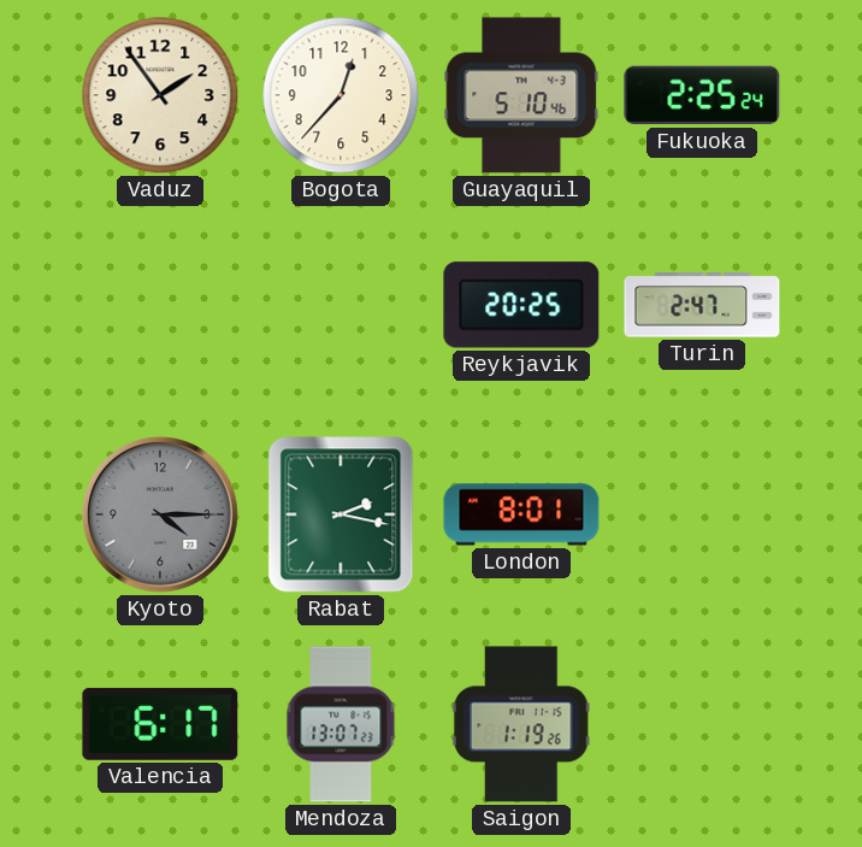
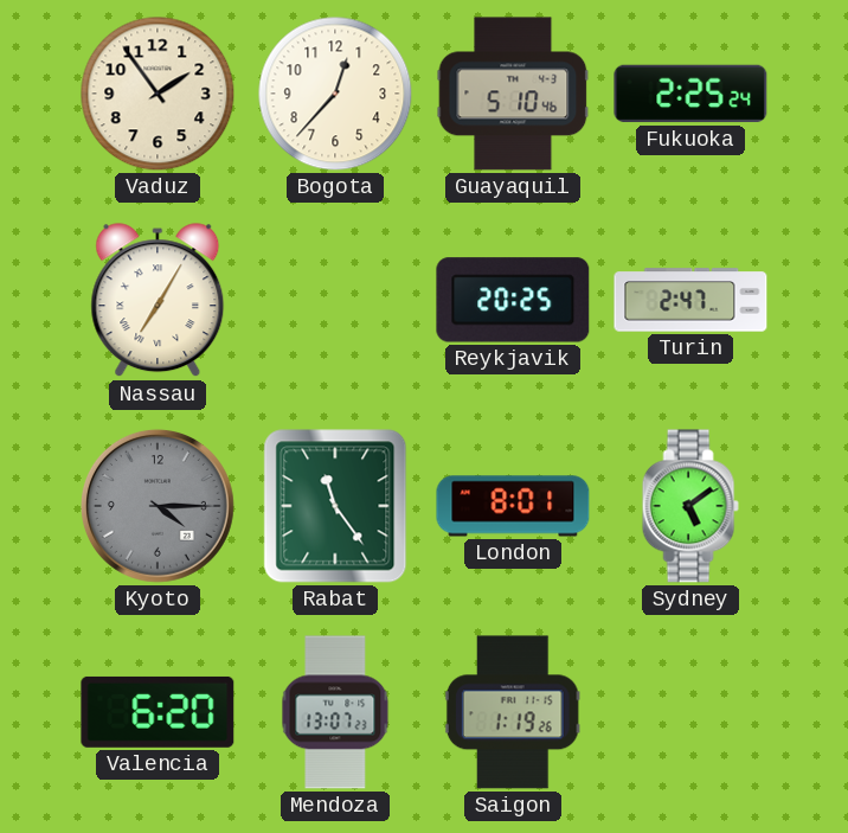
Nassau: none -> 7:05 (158, 301)
Rabat: 2:17 -> 11:24 (335, 506)
Sydney: none -> 5:09 (690, 506)
Valencia: 6:17 -> 6:20 (158, 712)
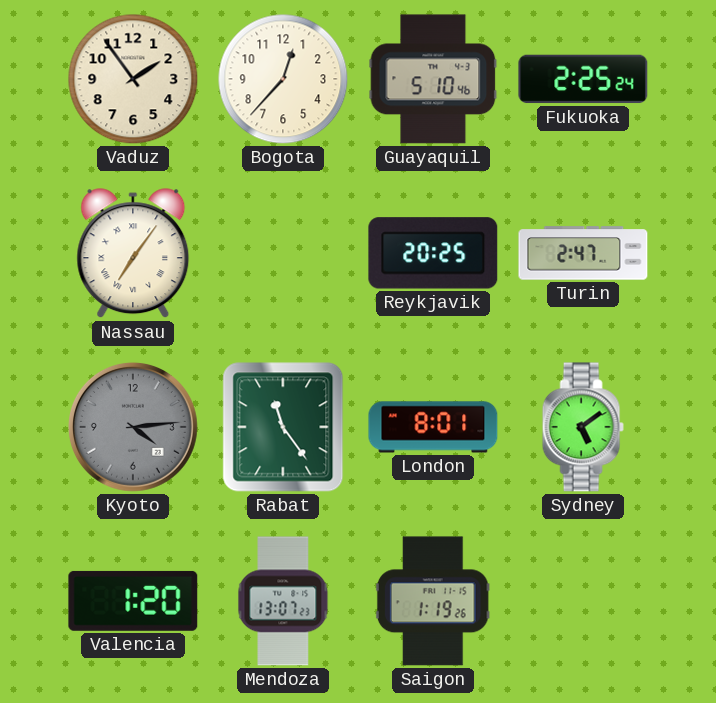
Nassau: 7:05 -> 7:06 (133, 254)
Kyoto: 4:15 -> 4:14 (133, 427)
Valencia: 6:20 -> 1:20 (133, 601)
